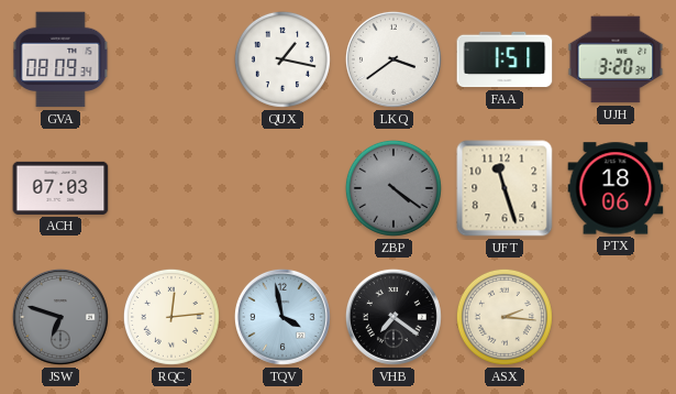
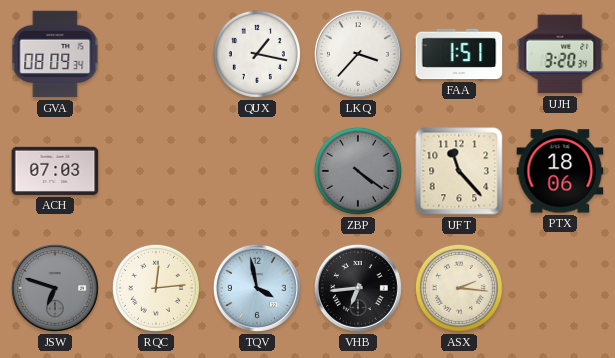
LKQ: 3:39 -> 3:37 (358, 54)
UFT: 11:27 -> 11:23 (459, 171)
VHB: 7:21 -> 6:44 (358, 288)
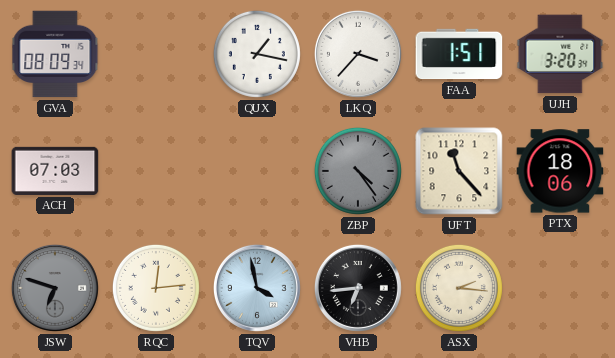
ZBP: 4:21 -> 4:24 (358, 171)
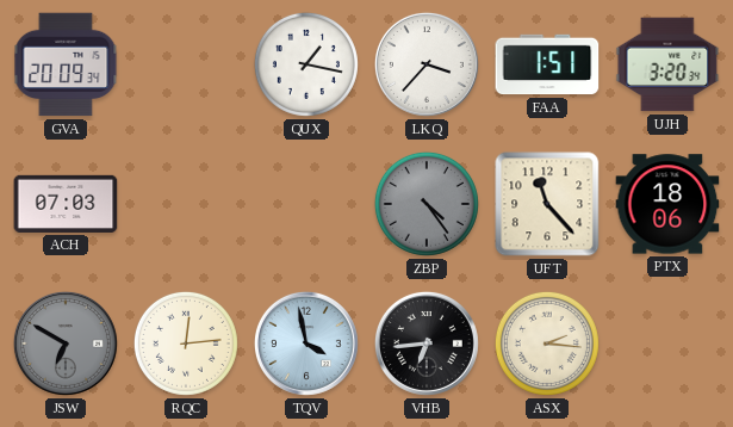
GVA: 08:09 -> 20:09 (66, 64)
JSW: 6:48 -> 6:50 (66, 344)
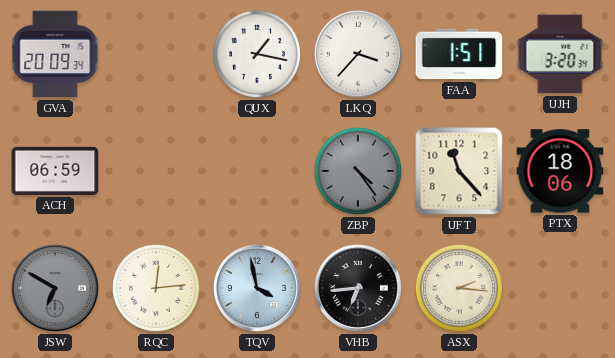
ACH: 07:03 -> 06:59 (55, 171)
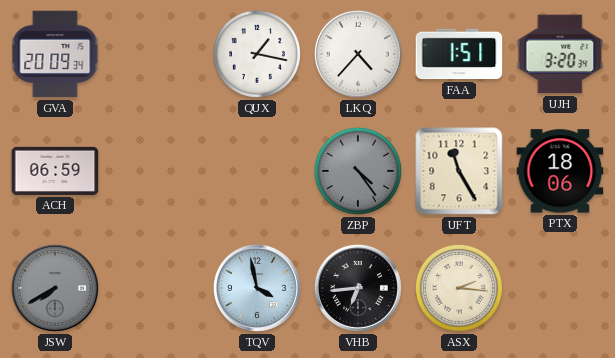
LKQ: 3:37 -> 4:37 (358, 54)
UFT: 11:23 -> 11:25 (459, 171)
JSW: 6:50 -> 7:40 (55, 288)
RQC: 12:14 -> none (156, 288)
